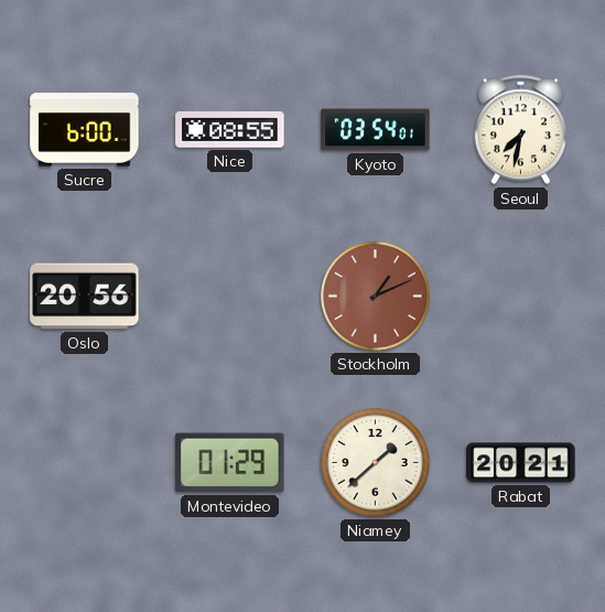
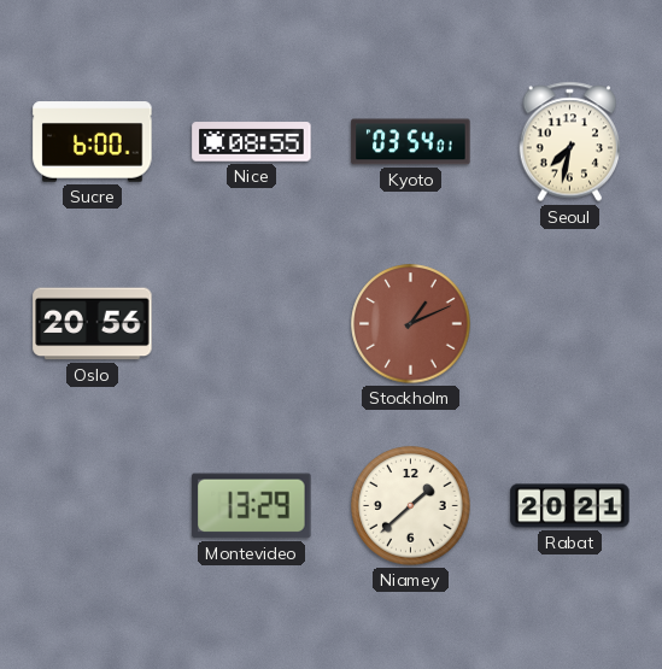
Montevideo: 01:29 -> 13:29 (252, 506)
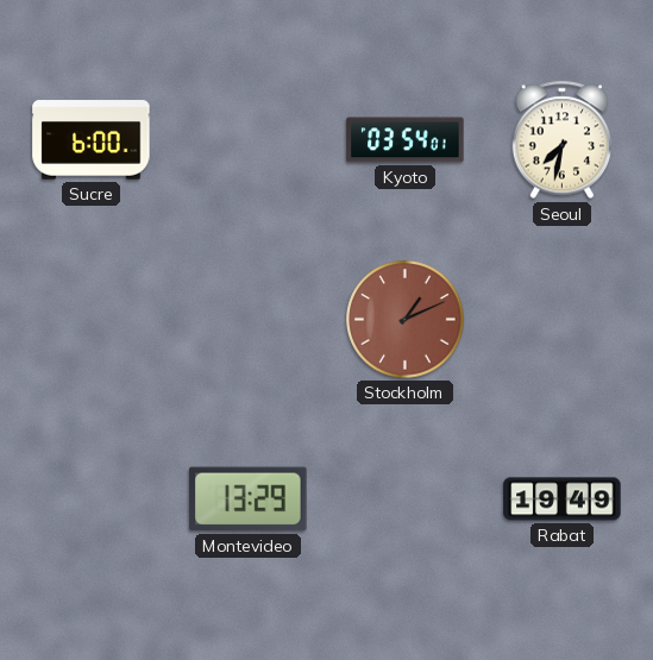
Nice: 08:55 -> none (252, 142)
Oslo: 20:56 -> none (93, 324)
Niamey: 1:38 -> none (411, 506)
Rabat: 20:21 -> 19:49 (563, 499)
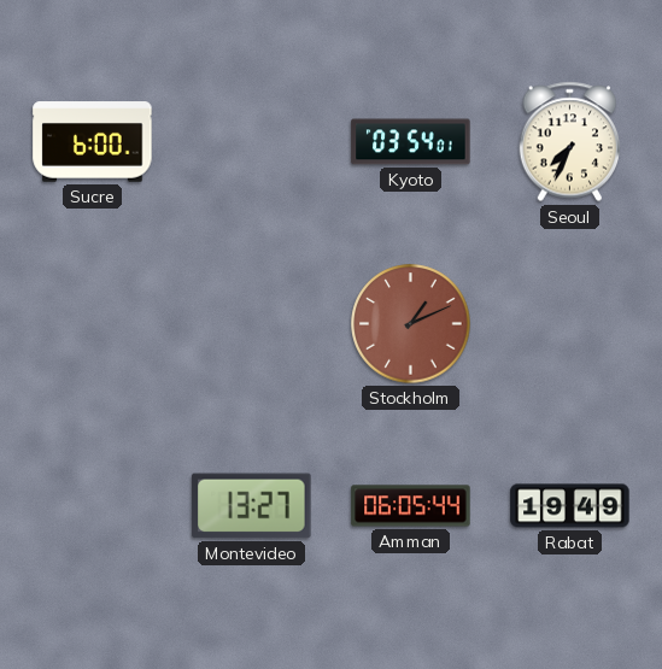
Seoul: 7:32 -> 7:34 (570, 142)
Montevideo: 13:29 -> 13:27 (252, 506)
Amman: none -> 06:05 (411, 506)
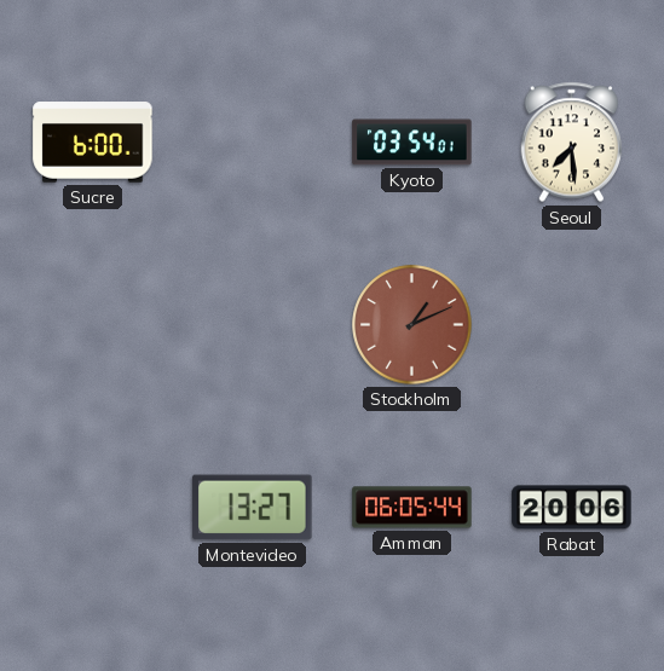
Seoul: 7:34 -> 7:29 (572, 143)
Rabat: 19:49 -> 20:06 (572, 508)
